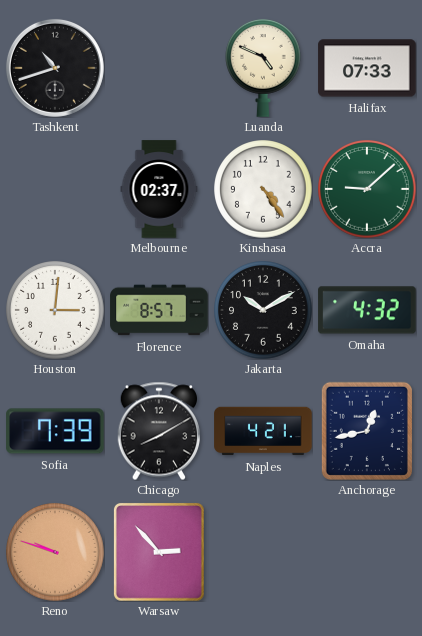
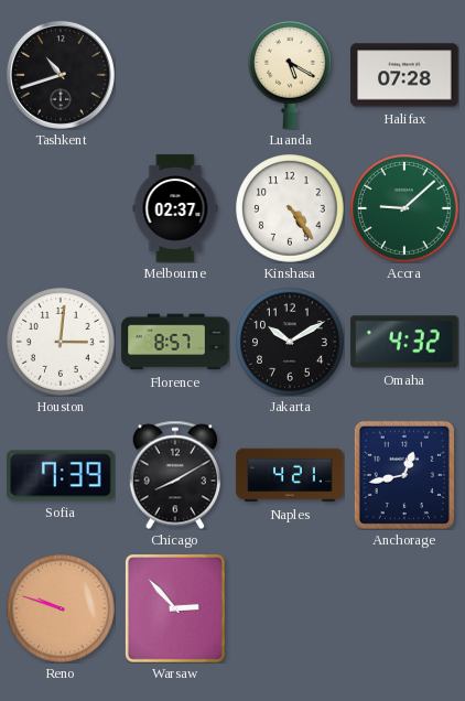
Luanda: 4:49 -> 5:20 (291, 75)
Halifax: 07:33 -> 07:28 (404, 75)
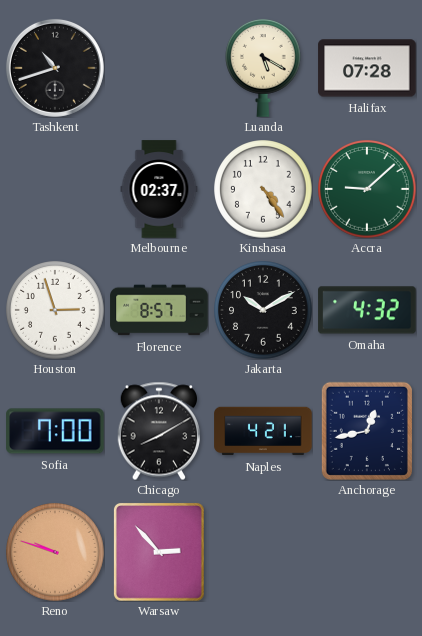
Houston: 3:01 -> 2:57 (55, 310)
Sofia: 7:39 -> 7:00 (55, 431)
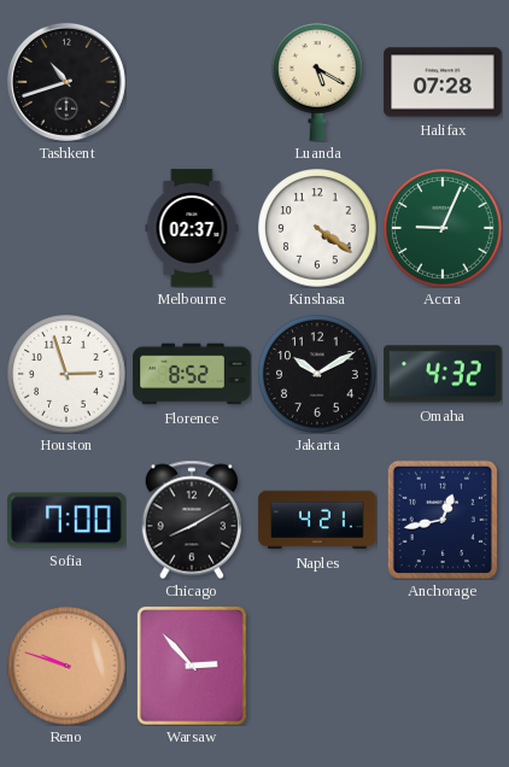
Kinshasa: 4:24 -> 4:21 (317, 228)
Accra: 9:08 -> 9:04 (443, 228)
Florence: 8:57 -> 8:52 (192, 374)
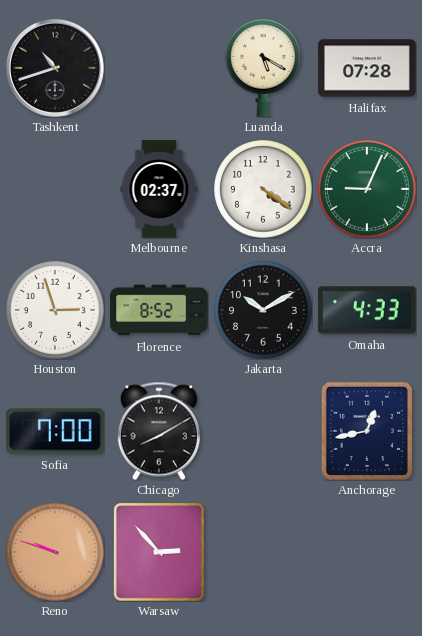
Omaha: 4:32 -> 4:33 (367, 310)
Naples: 4:21 -> none (317, 520)
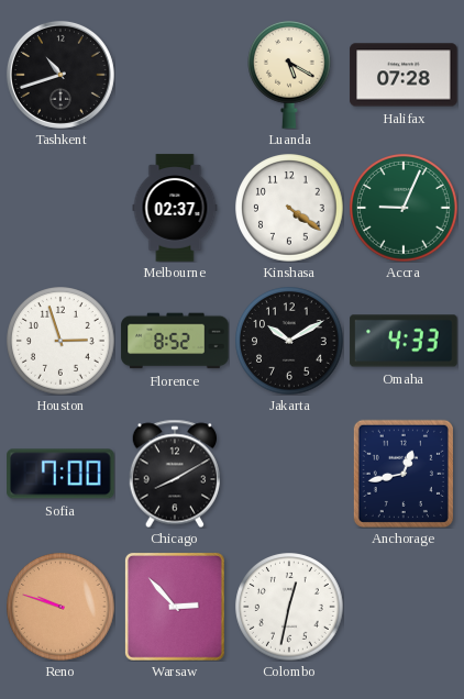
Colombo: none -> 12:32 (289, 607)
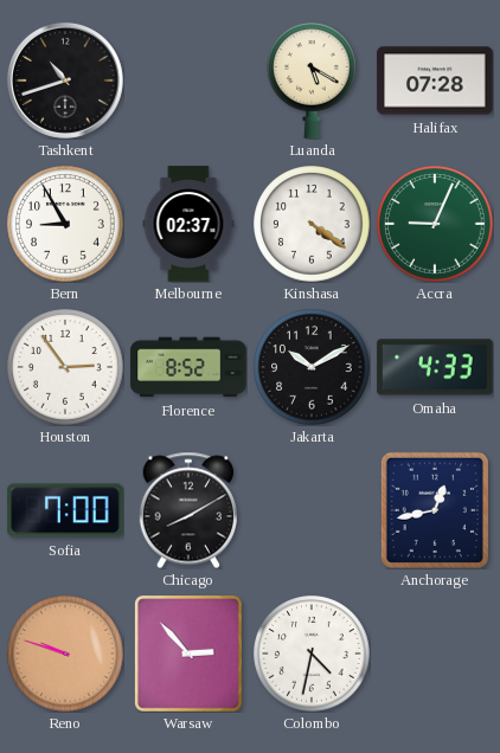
Bern: none -> 8:55 (65, 224)
Houston: 2:57 -> 2:54 (65, 367)
Colombo: 12:32 -> 4:32 (312, 654)
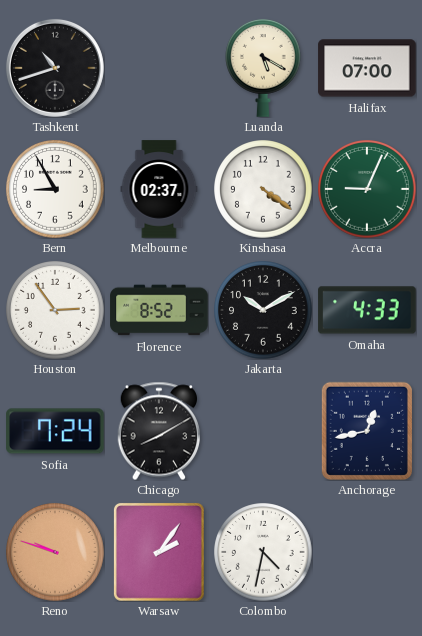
Halifax: 07:28 -> 07:00 (367, 68)
Sofia: 7:00 -> 7:24 (55, 431)
Warsaw: 2:53 -> 2:06 (159, 552)
